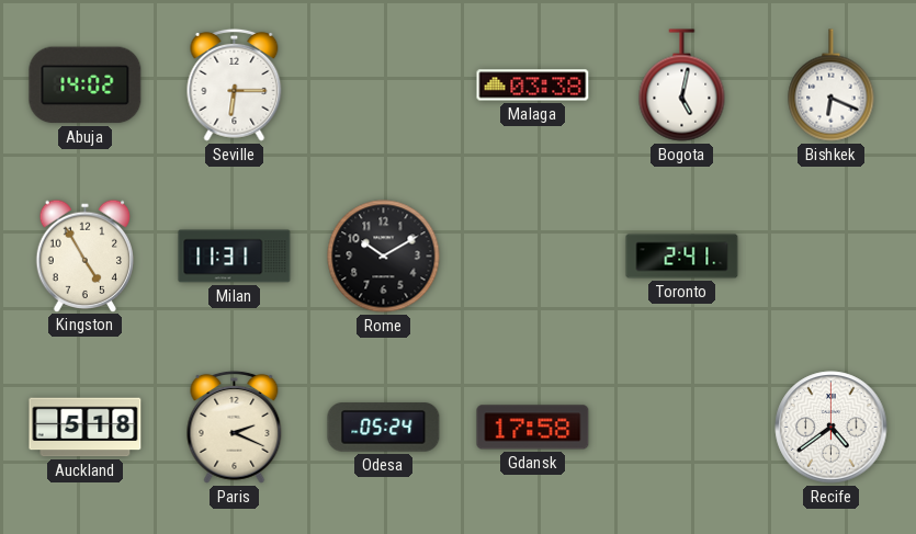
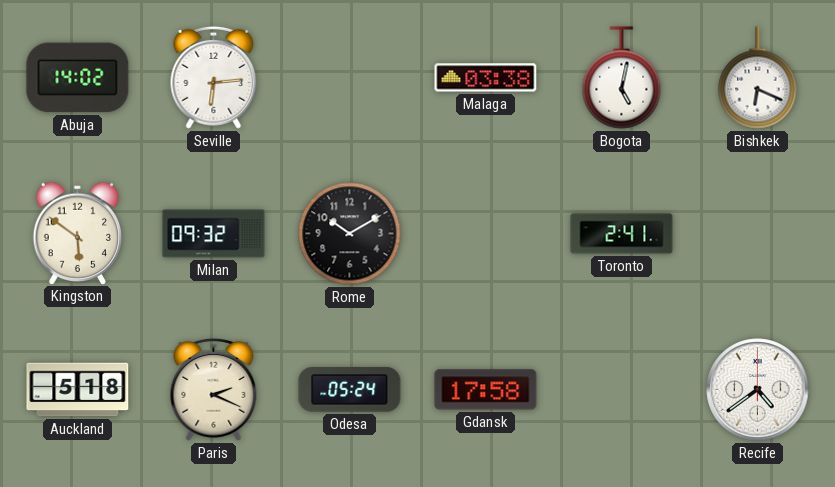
Seville: 6:15 -> 6:14 (214, 77)
Kingston: 4:55 -> 5:51 (77, 233)
Milan: 11:31 -> 09:32 (214, 234)
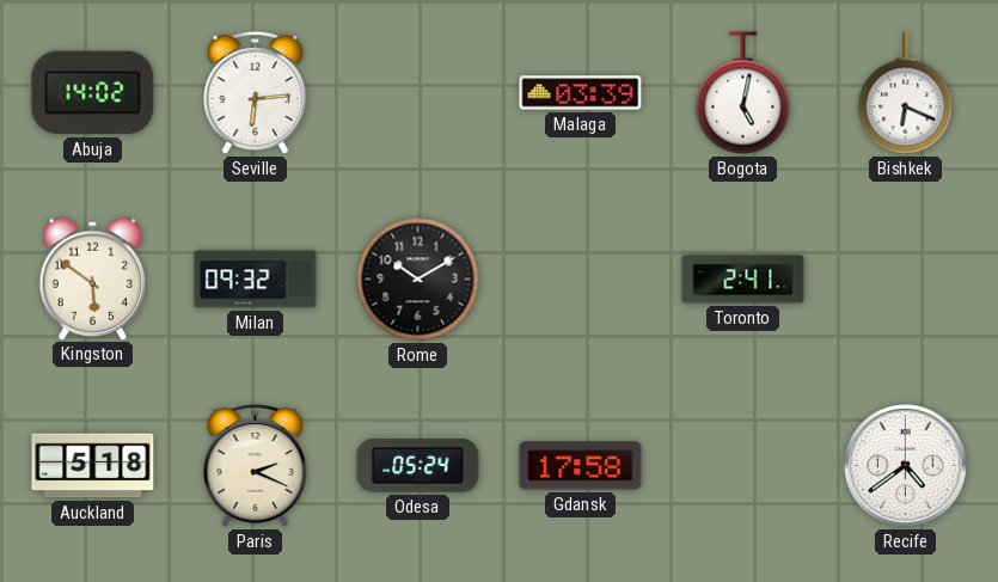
Malaga: 03:38 -> 03:39 (581, 93)
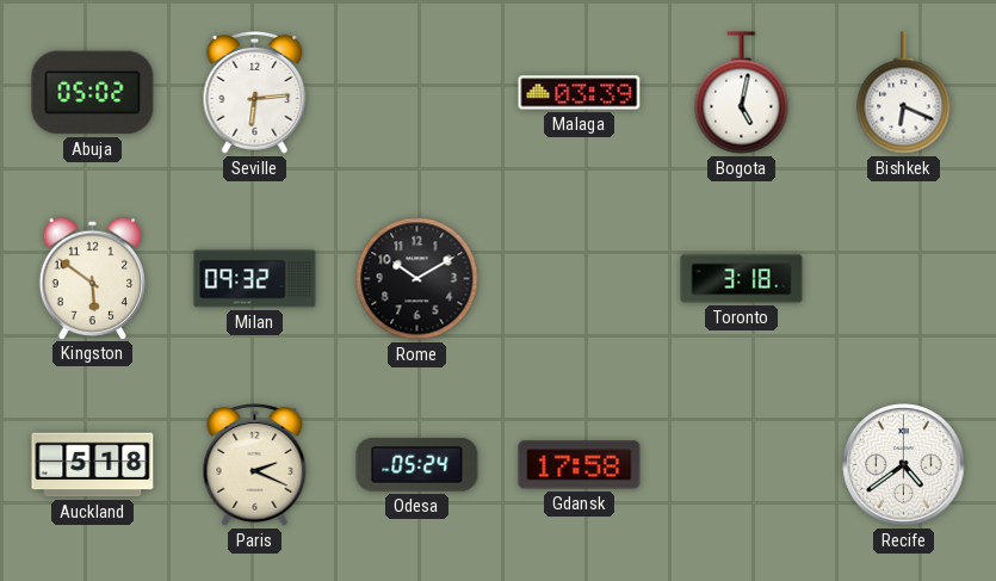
Abuja: 14:02 -> 05:02 (93, 93)
Toronto: 2:41 -> 3:18 (742, 279)
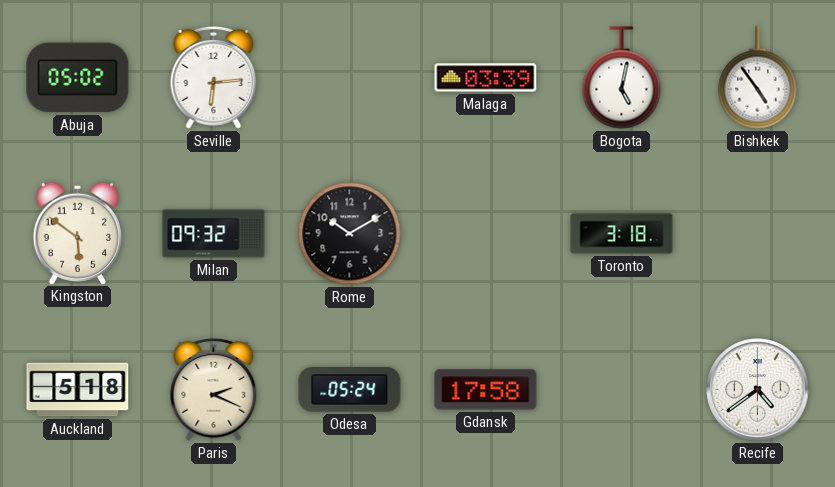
Bishkek: 6:19 -> 4:54 (758, 78)
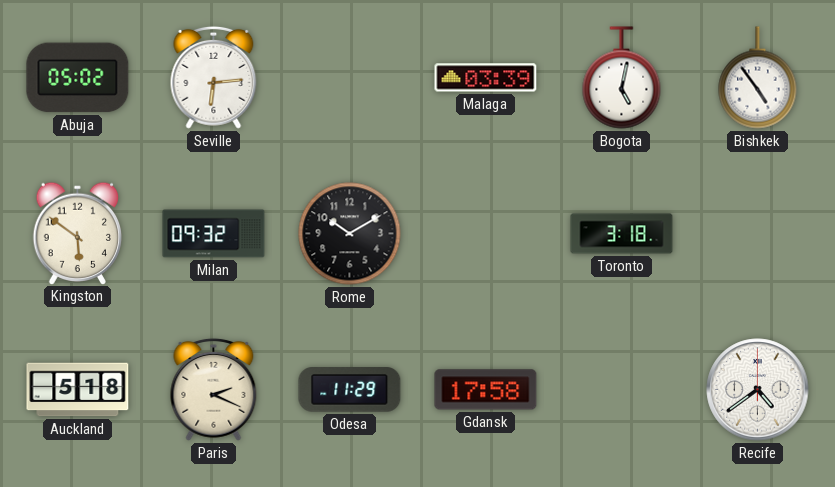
Odesa: 05:24 -> 11:29 (350, 390)
